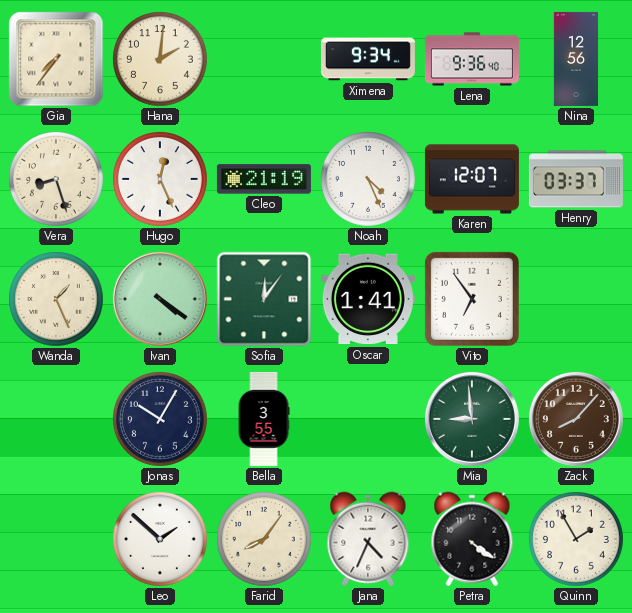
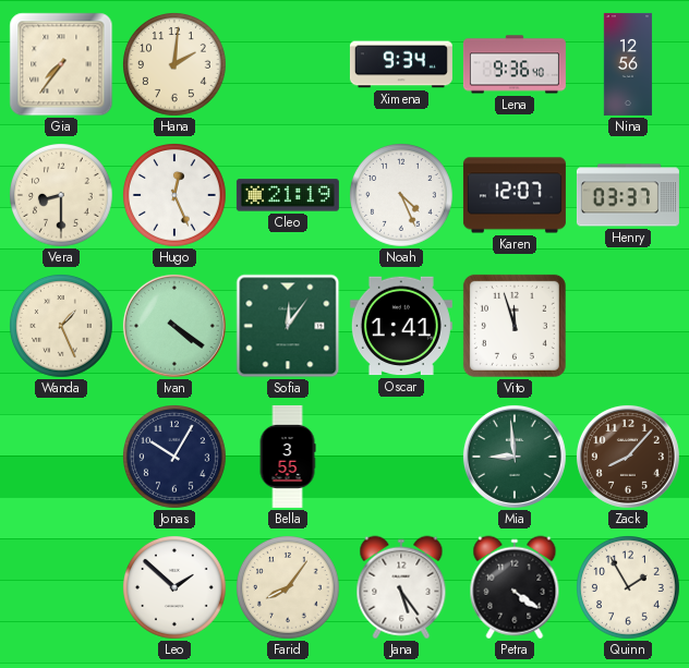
Vera: 8:27 -> 8:30 (62, 196)
Vito: 6:54 -> 11:57 (515, 326)
Jana: 4:34 -> 5:24 (401, 587)
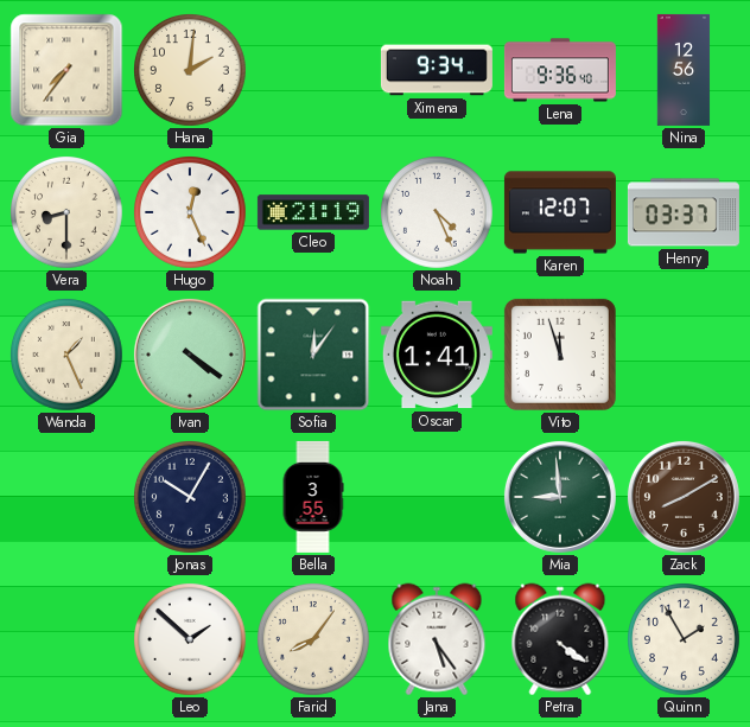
Zack: 8:07 -> 8:10 (684, 497)
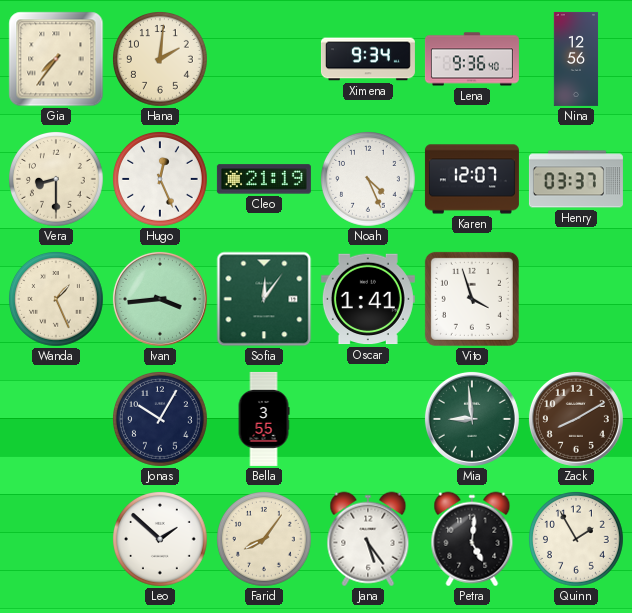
Ivan: 4:21 -> 3:44 (160, 299)
Vito: 11:57 -> 3:57 (472, 299)
Petra: 4:21 -> 5:01 (472, 539)
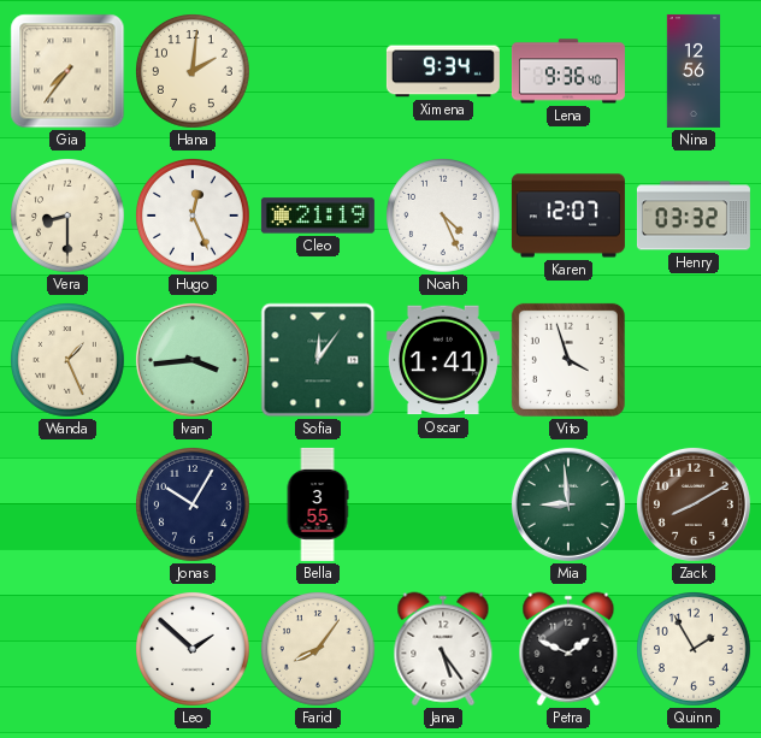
Henry: 03:37 -> 03:32 (694, 216)
Petra: 5:01 -> 1:49 (568, 649)
